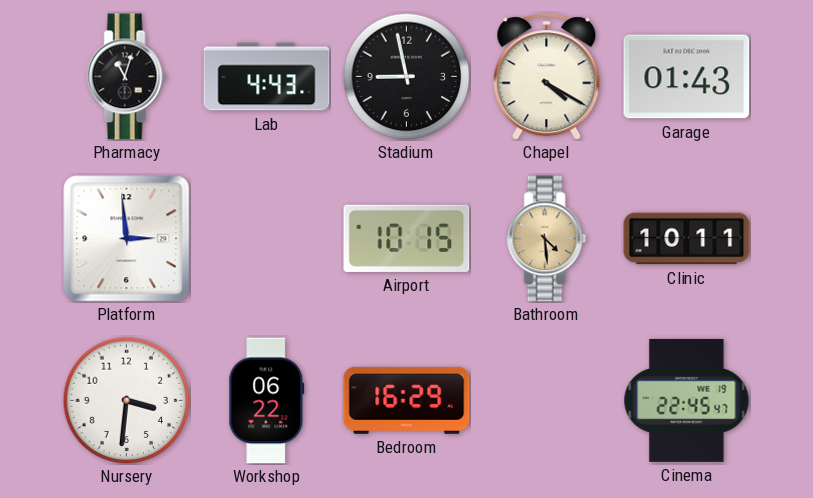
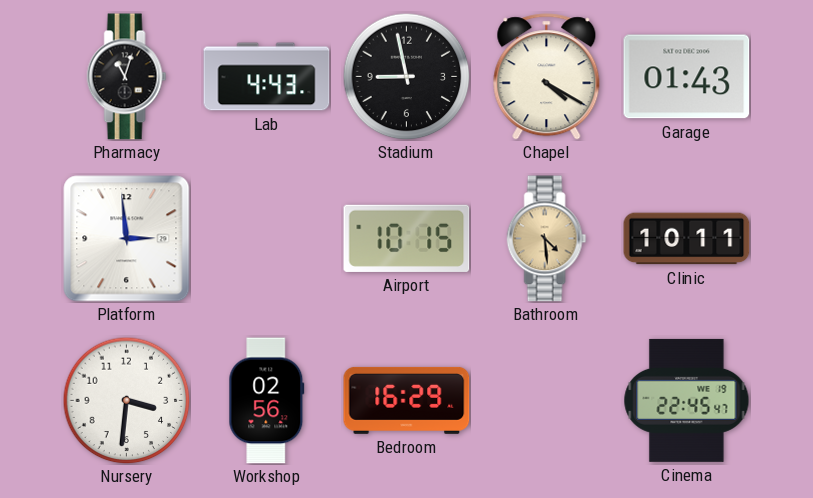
Workshop: 06:22 -> 02:56 (267, 401)
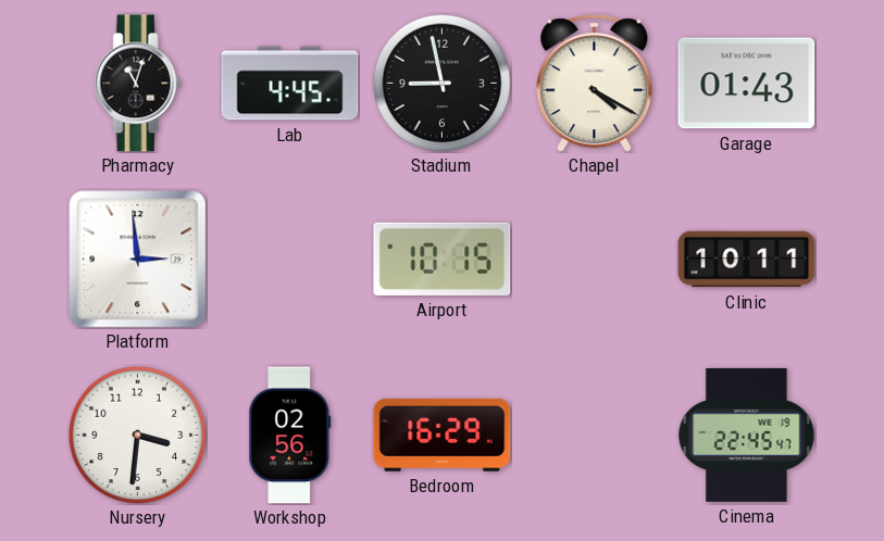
Lab: 4:43 -> 4:45 (290, 84)
Bathroom: 4:29 -> none (547, 239)
